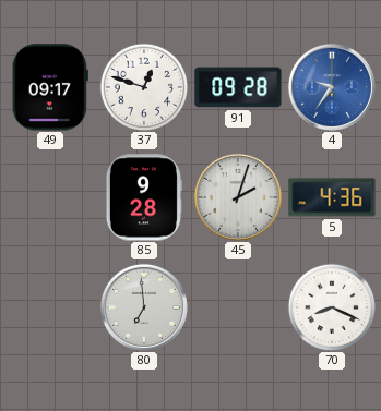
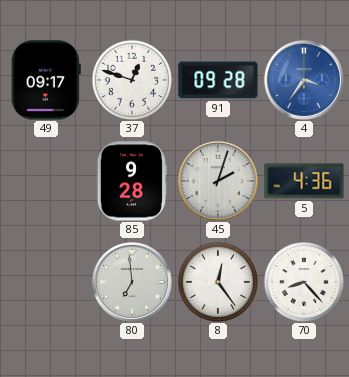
4: 9:36 -> 3:36 (304, 80)
8: none -> 12:24 (218, 282)
70: 8:19 -> 8:23 (304, 282)
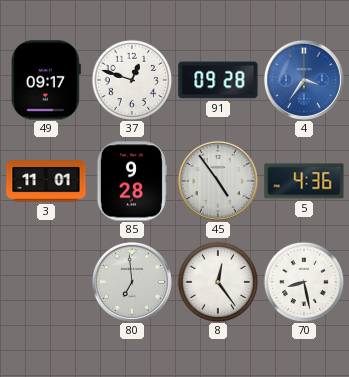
3: none -> 11:01 (46, 181)
45: 2:03 -> 4:54 (218, 181)
70: 8:23 -> 8:28 (304, 282)
